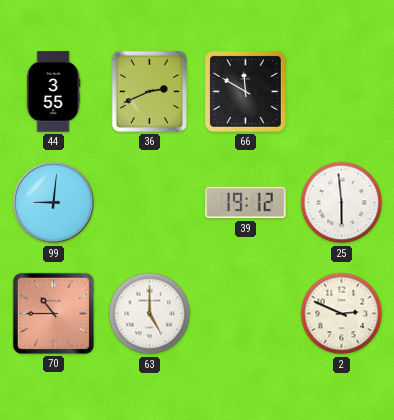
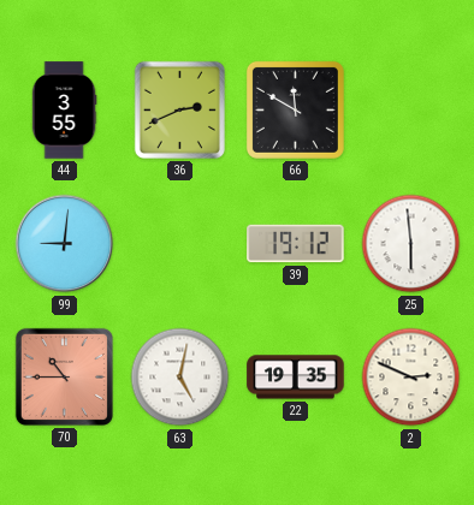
63: 5:00 -> 5:02 (180, 378)
22: none -> 19:35 (296, 378)
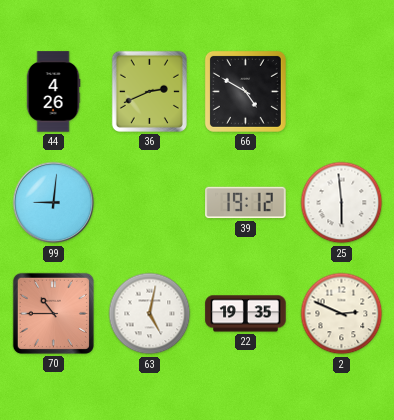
44: 3:55 -> 4:26 (53, 92)
66: 11:50 -> 4:50 (245, 91)
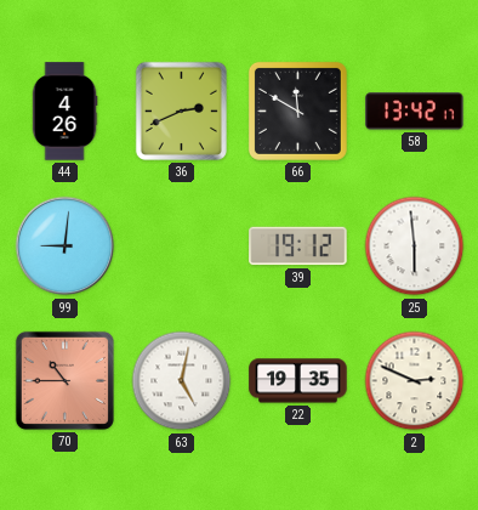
66: 4:50 -> 11:50 (297, 110)
58: none -> 13:42 (415, 112)
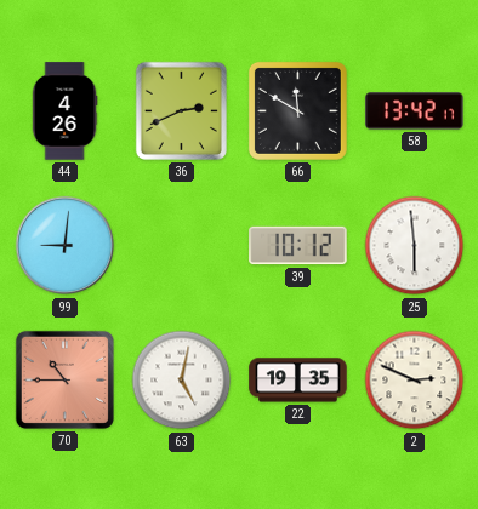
39: 19:12 -> 10:12 (298, 246)
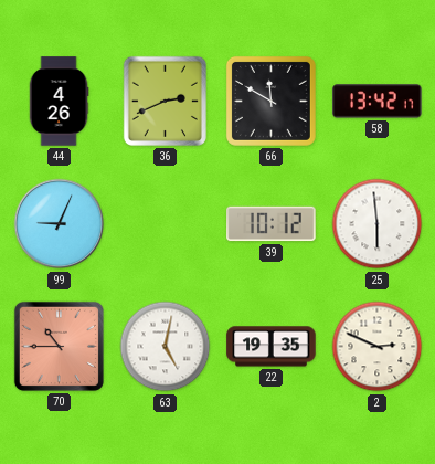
99: 9:01 -> 9:04 (60, 224)
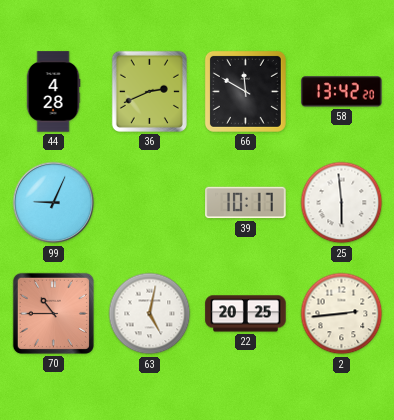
44: 4:26 -> 4:28 (53, 92)
58: 13:42:17 -> 13:42:20 (342, 92)
39: 10:12 -> 10:17 (246, 203)
22: 19:35 -> 20:25 (246, 314)
2: 2:49 -> 2:44 (342, 314)
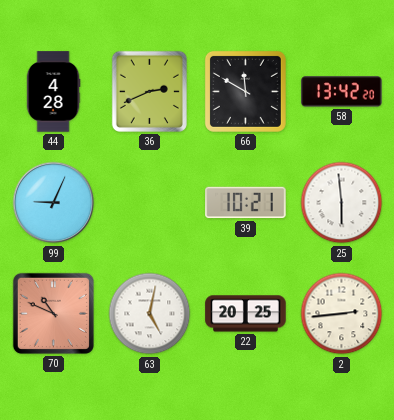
39: 10:17 -> 10:21 (246, 203)
70: 10:45 -> 10:49 (53, 313)
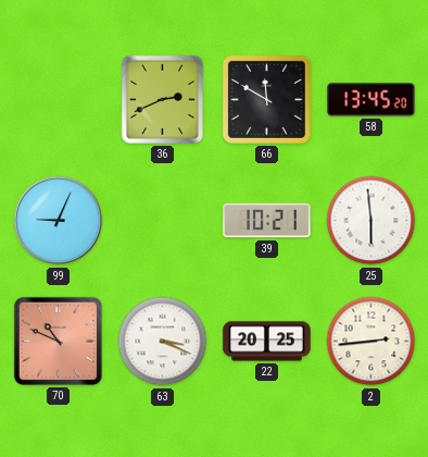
44: 4:28 -> none (53, 92)
58: 13:42 -> 13:45 (372, 100)
63: 5:02 -> 3:19 (163, 342)
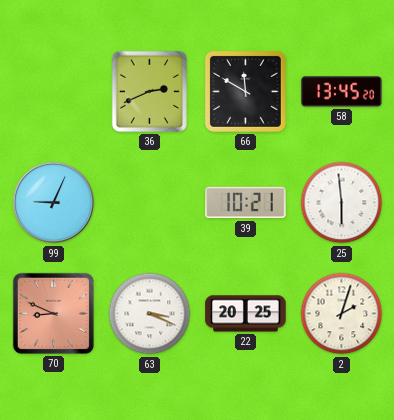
70: 10:49 -> 8:49 (53, 313)
2: 2:44 -> 2:03 (342, 314)
